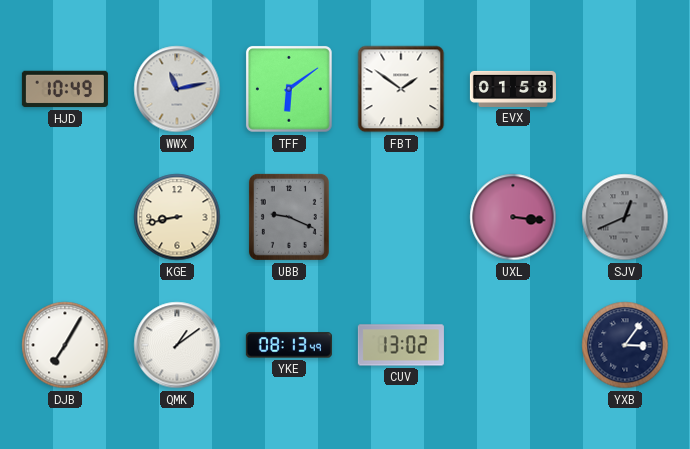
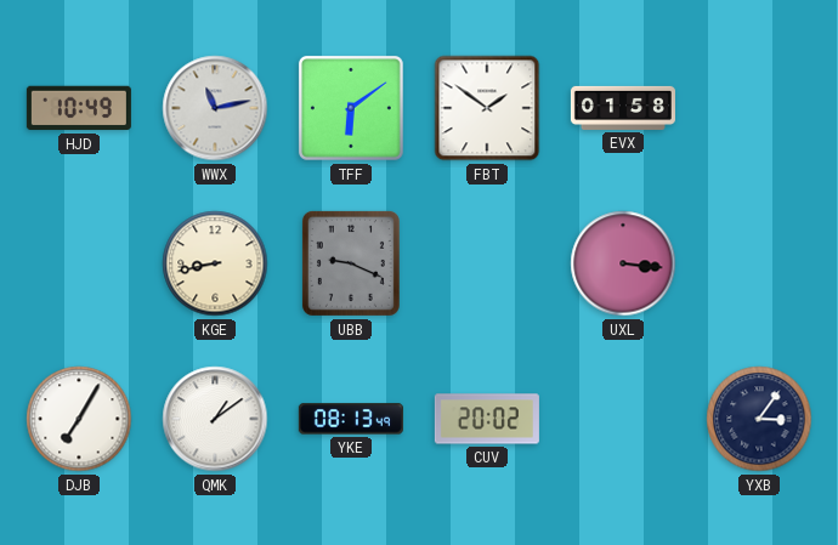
SJV: 12:41 -> none (625, 217)
CUV: 13:02 -> 20:02 (487, 419)
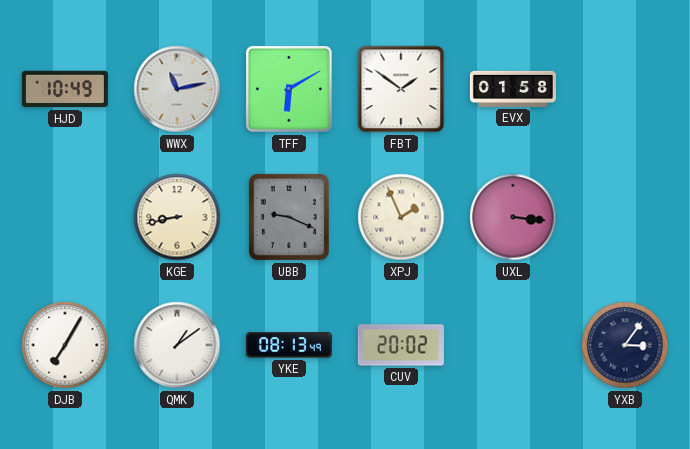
TFF: 6:09 -> 6:10 (289, 89)
XPJ: none -> 1:56 (401, 217)
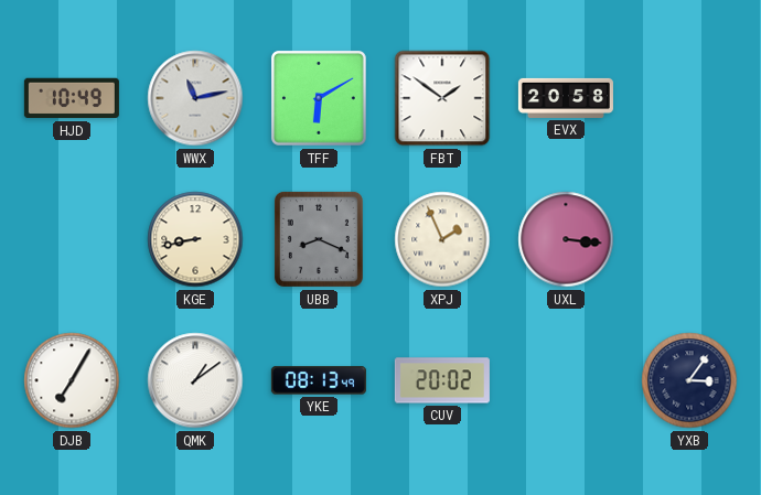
EVX: 01:58 -> 20:58 (566, 98)
UBB: 9:19 -> 8:19 (319, 239)
